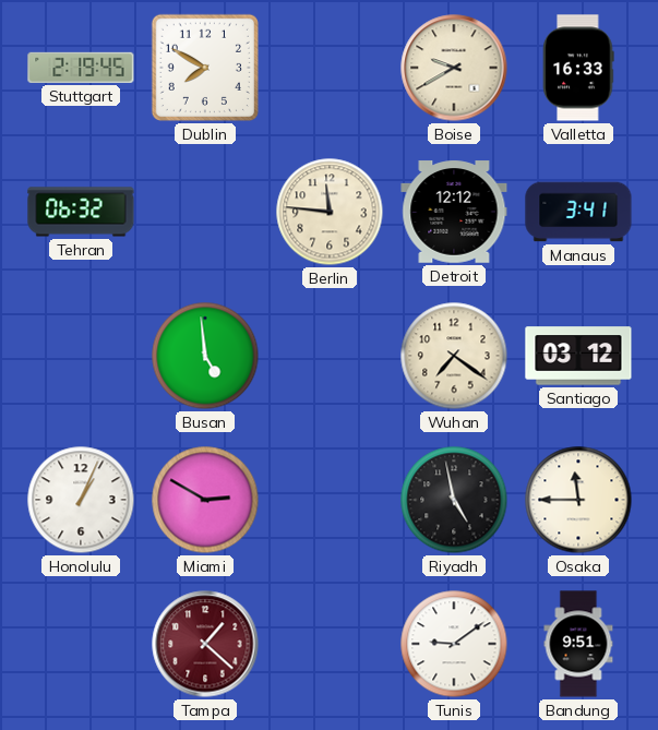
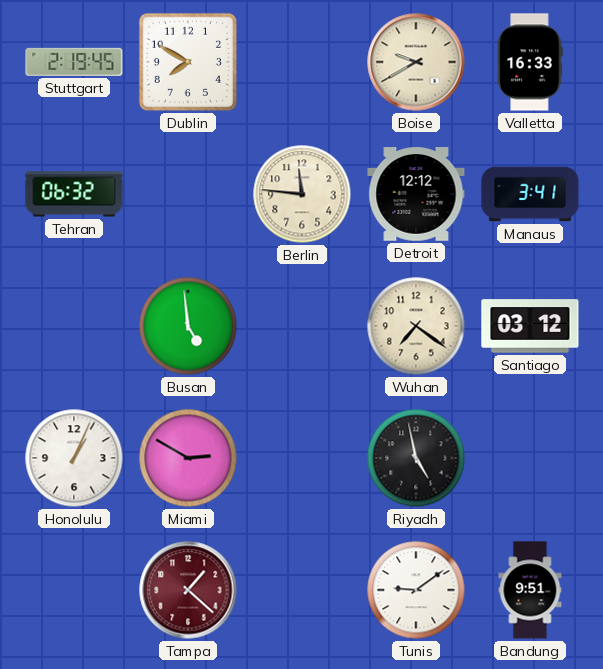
Osaka: 11:45 -> none (578, 500)
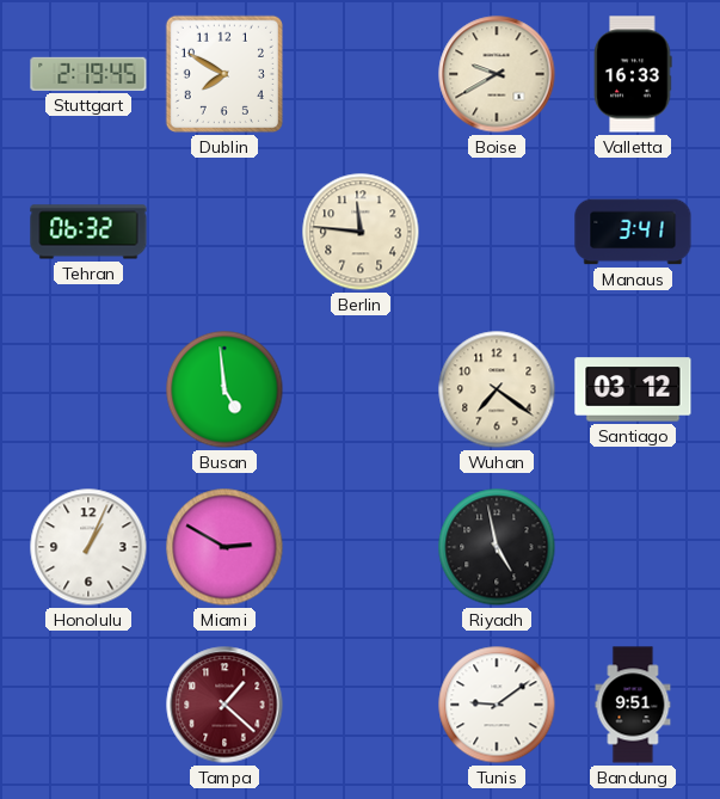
Detroit: 12:12 -> none (416, 194)
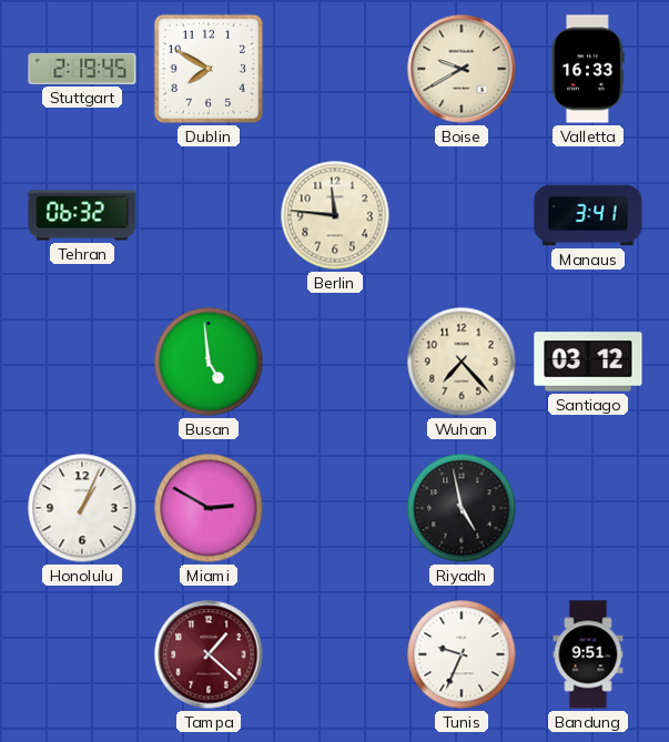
Wuhan: 7:21 -> 7:23 (462, 362)
Tunis: 9:09 -> 9:34 (462, 654)
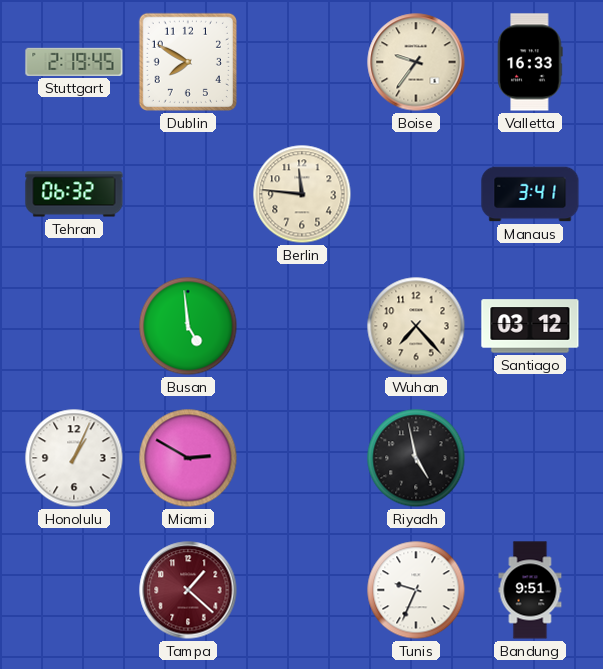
Boise: 9:40 -> 9:36 (416, 62)
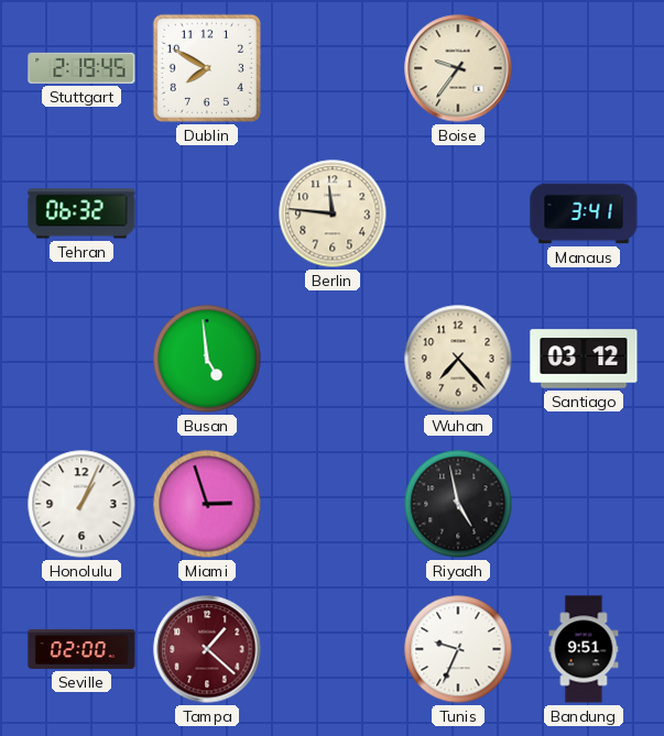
Valletta: 16:33 -> none (530, 62)
Miami: 2:50 -> 2:57 (207, 504)
Seville: none -> 02:00 (81, 649)
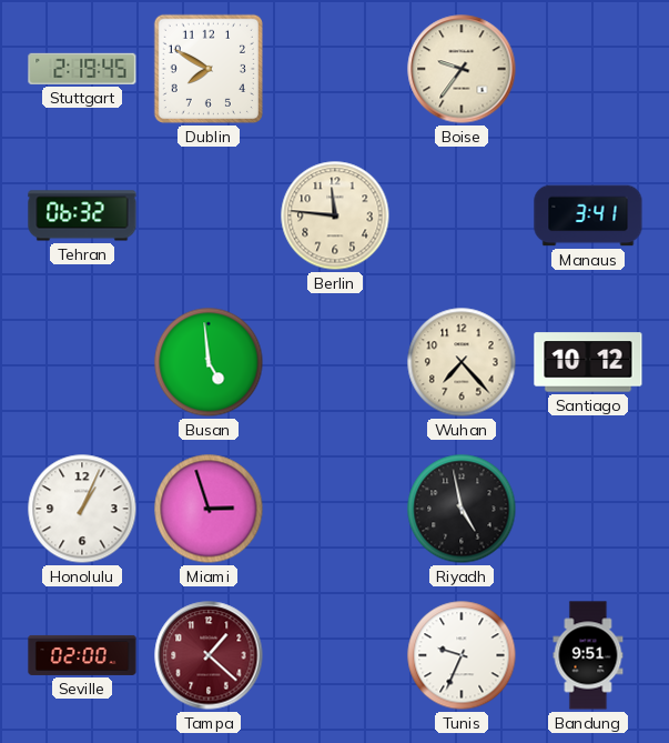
Santiago: 03:12 -> 10:12 (588, 362)
